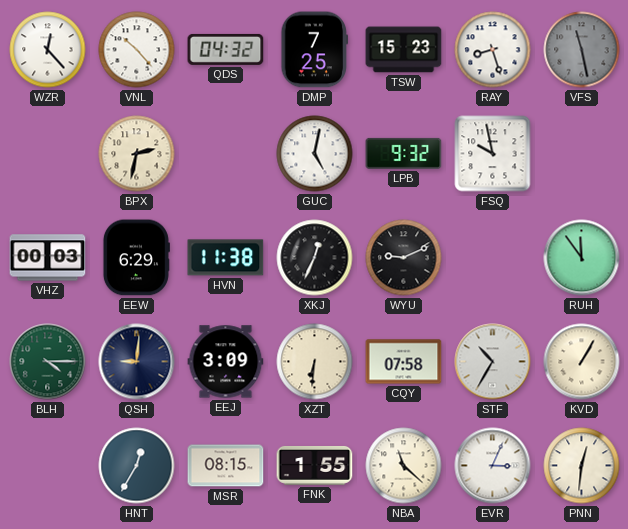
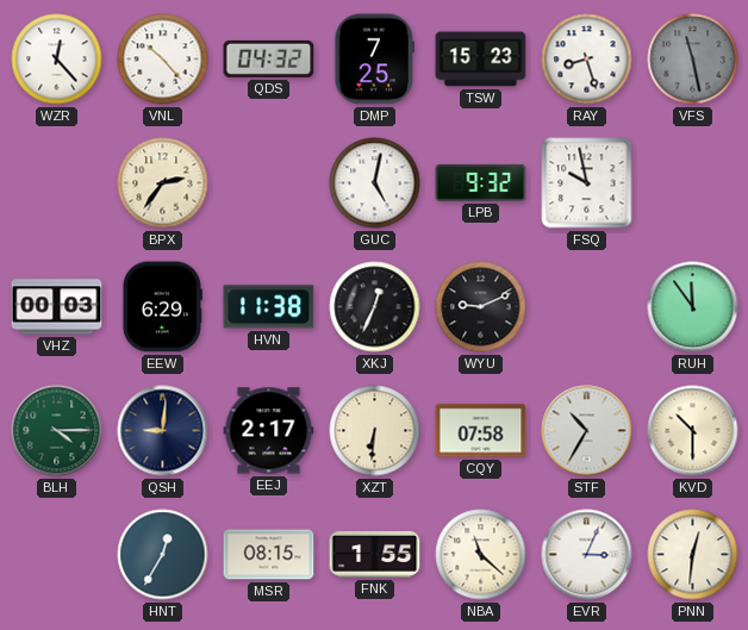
BPX: 2:32 -> 2:36 (163, 183)
EEJ: 3:09 -> 2:17 (269, 431)
KVD: 1:05 -> 10:30 (693, 431)
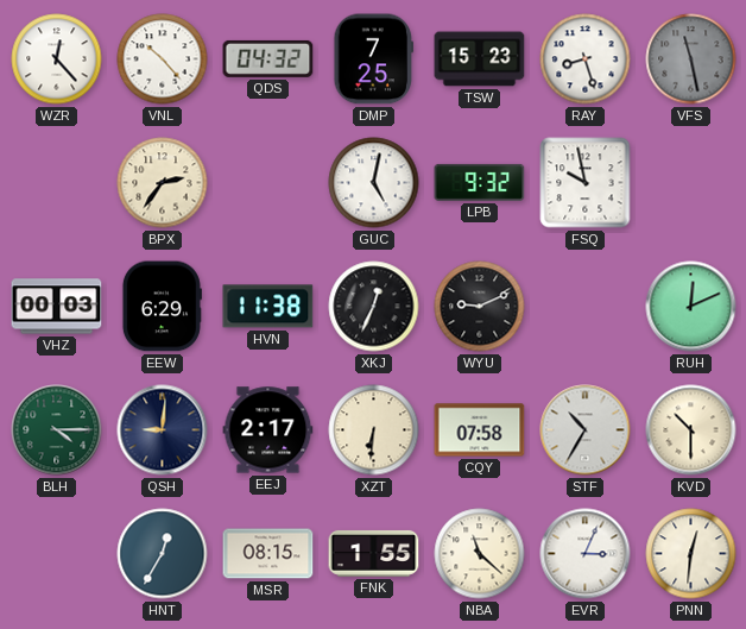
RUH: 11:54 -> 12:11 (691, 307)
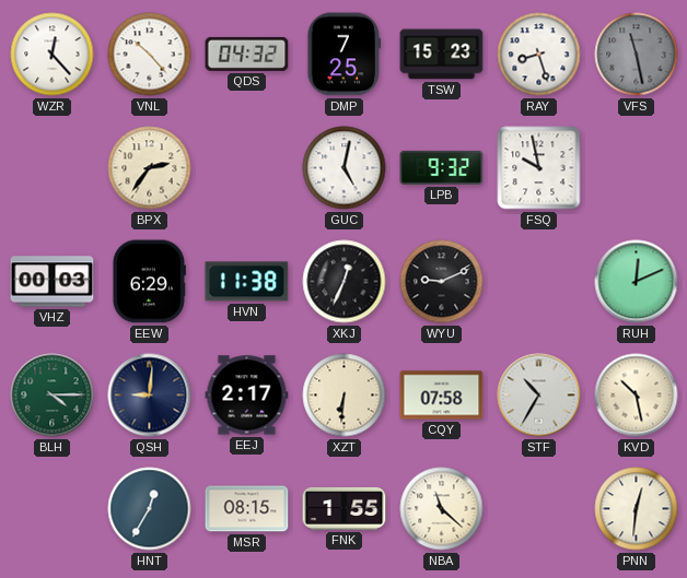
KVD: 10:30 -> 10:28 (637, 396)
EVR: 3:04 -> none (586, 554)
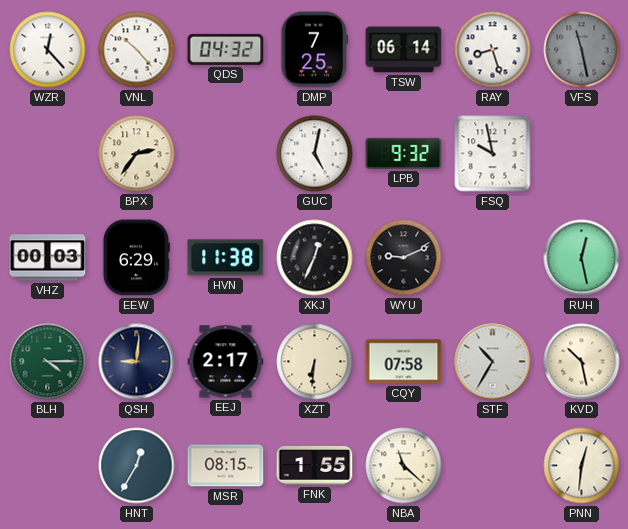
TSW: 15:23 -> 06:14 (404, 50)
RUH: 12:11 -> 12:28 (582, 258)
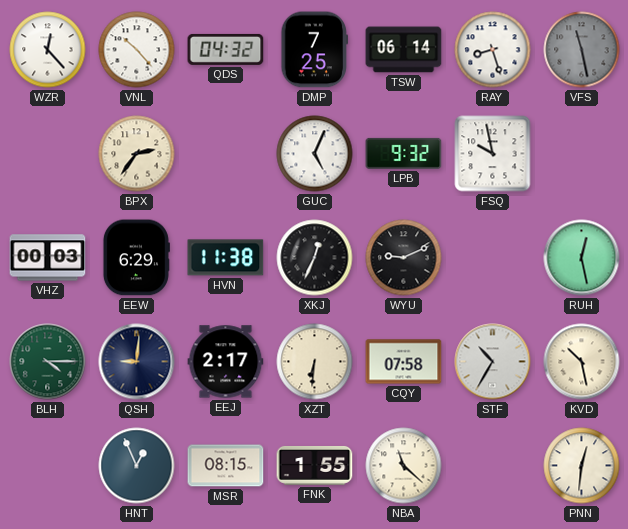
GUC: 5:02 -> 5:04 (315, 154)
HNT: 12:35 -> 12:56 (137, 466)
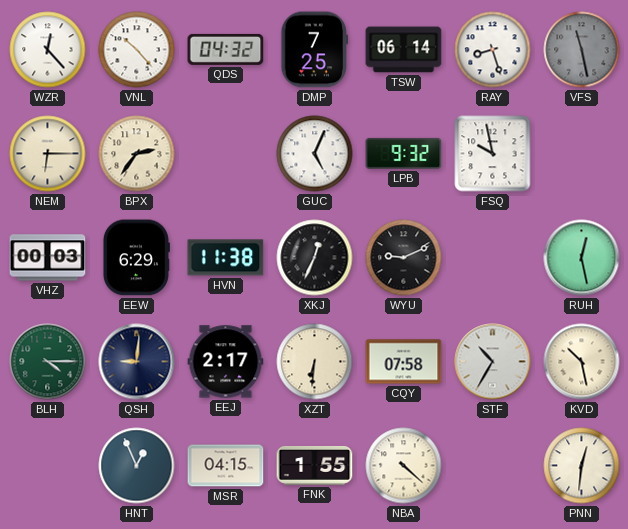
NEM: none -> 6:15 (48, 154)
MSR: 08:15 -> 04:15 (226, 466)
NBA: 11:22 -> 4:22 (404, 466)
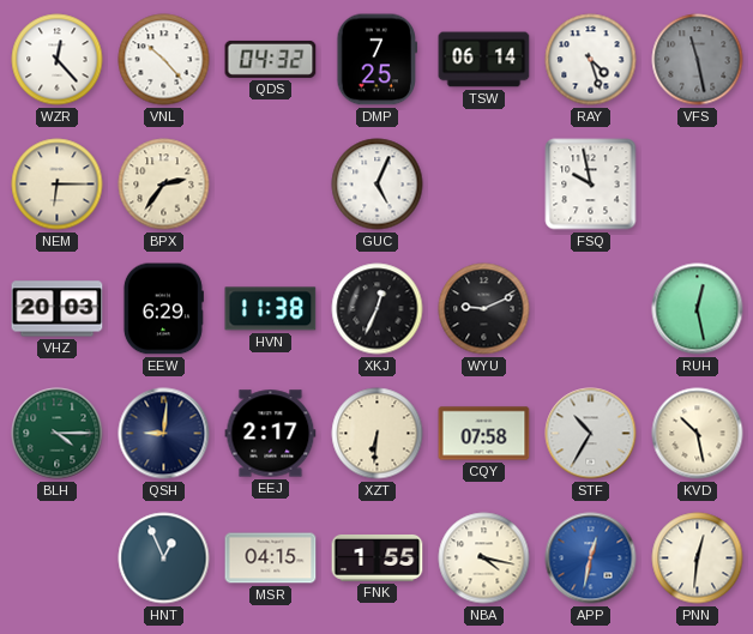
RAY: 8:27 -> 4:27 (591, 60)
LPB: 9:32 -> none (404, 153)
VHZ: 00:03 -> 20:03 (58, 309)
NBA: 4:22 -> 4:17 (484, 558)
APP: none -> 12:32 (591, 558)
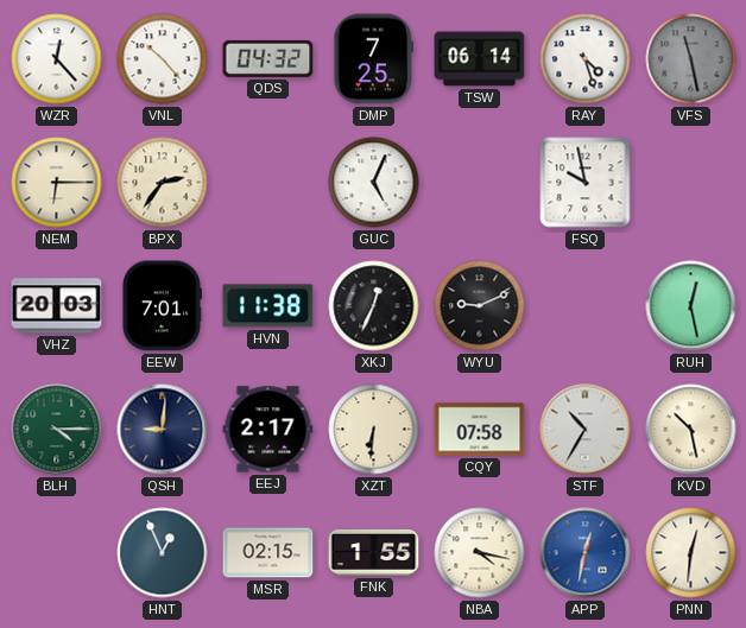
EEW: 6:29 -> 7:01 (162, 306)
MSR: 04:15 -> 02:15 (268, 553)
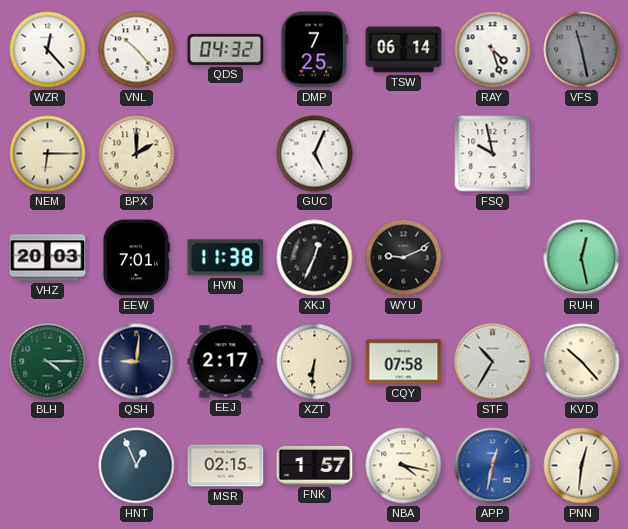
BPX: 2:36 -> 2:00 (137, 154)
KVD: 10:28 -> 10:23 (582, 362)
FNK: 1:55 -> 1:57 (315, 466)
